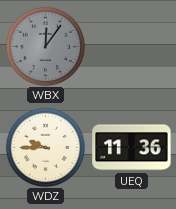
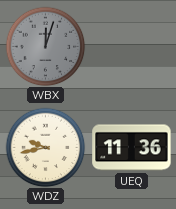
WBX: 12:06 -> 12:03 (45, 46)
WDZ: 9:45 -> 9:43 (45, 147)
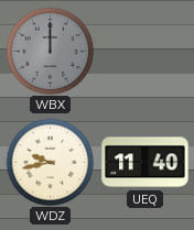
WBX: 12:03 -> 12:00 (50, 51)
UEQ: 11:36 -> 11:40 (145, 163)
